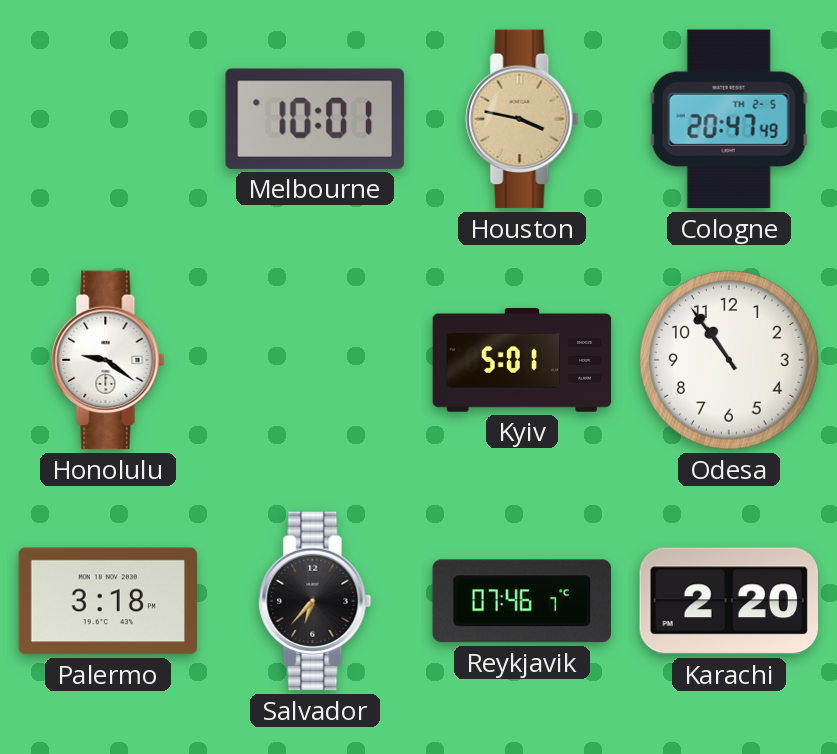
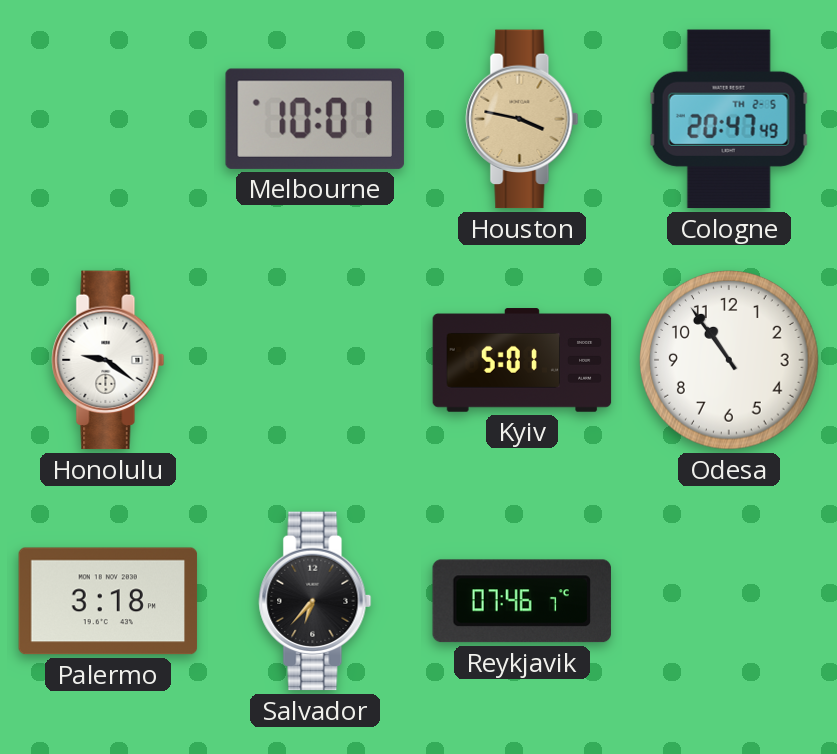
Karachi: 2:20 -> none (728, 601)
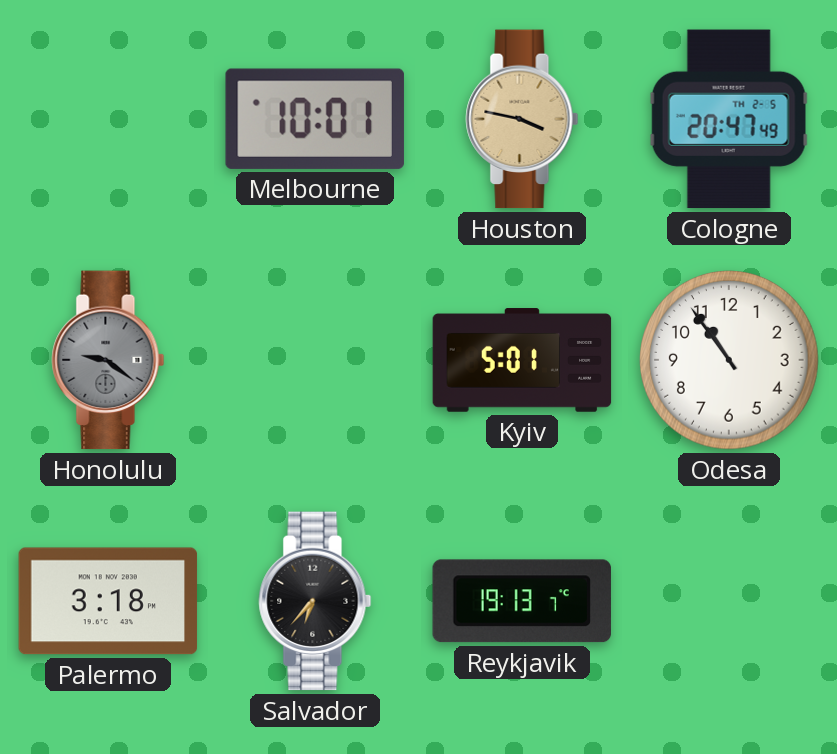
Honolulu dial: white -> grey (108, 360)
Reykjavik: 07:46 -> 19:13 (522, 601)
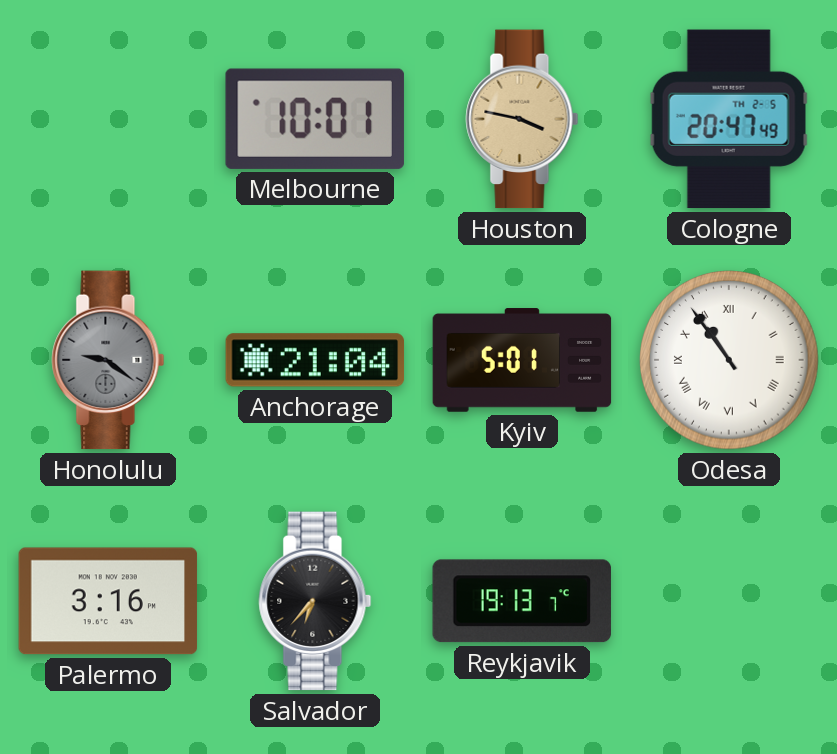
Anchorage: none -> 21:04 (315, 360)
Odesa numerals: Arabic -> Roman (729, 360)
Palermo: 3:18 -> 3:16 (108, 601)
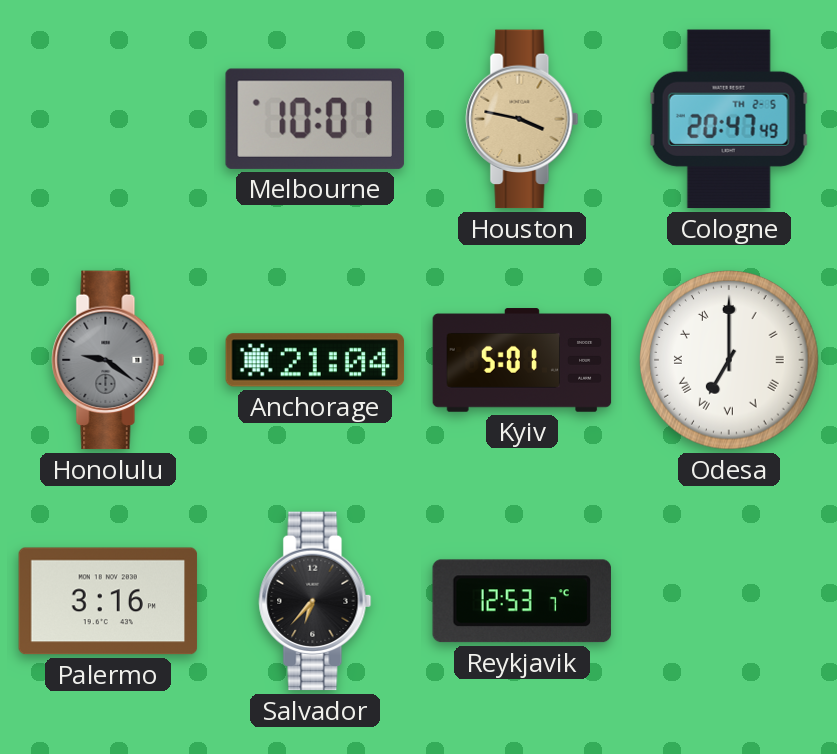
Odesa: 10:54 -> 7:00 (729, 360)
Reykjavik: 19:13 -> 12:53 (522, 601)
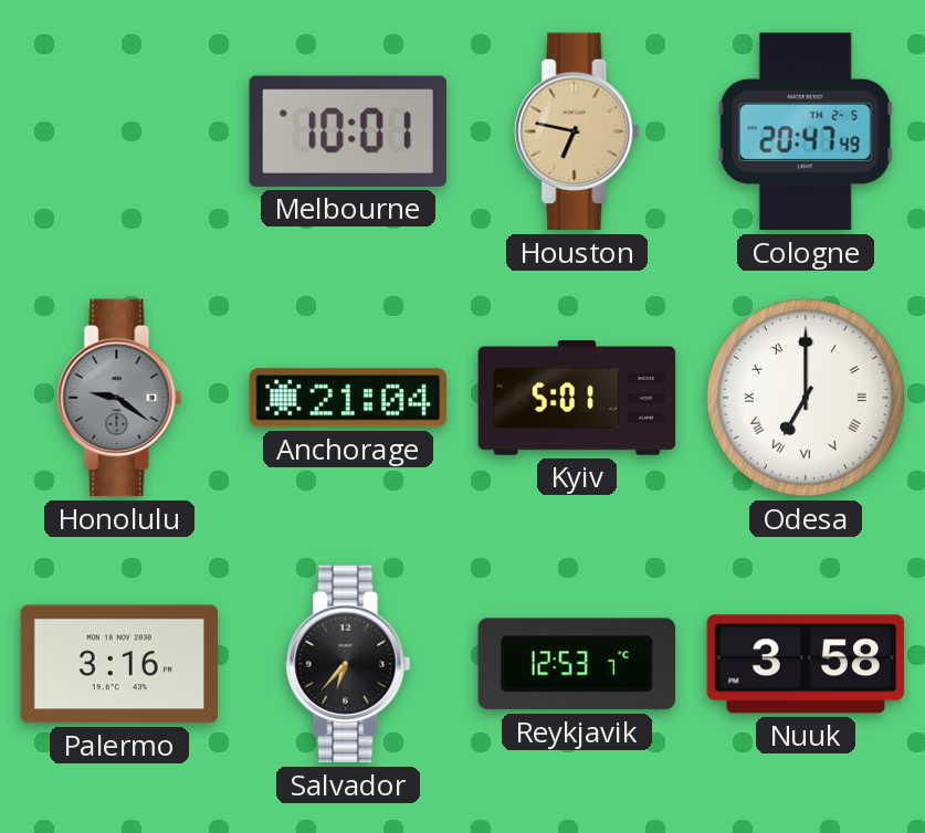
Houston: 3:47 -> 6:47 (577, 131)
Nuuk: none -> 3:58 (806, 664)
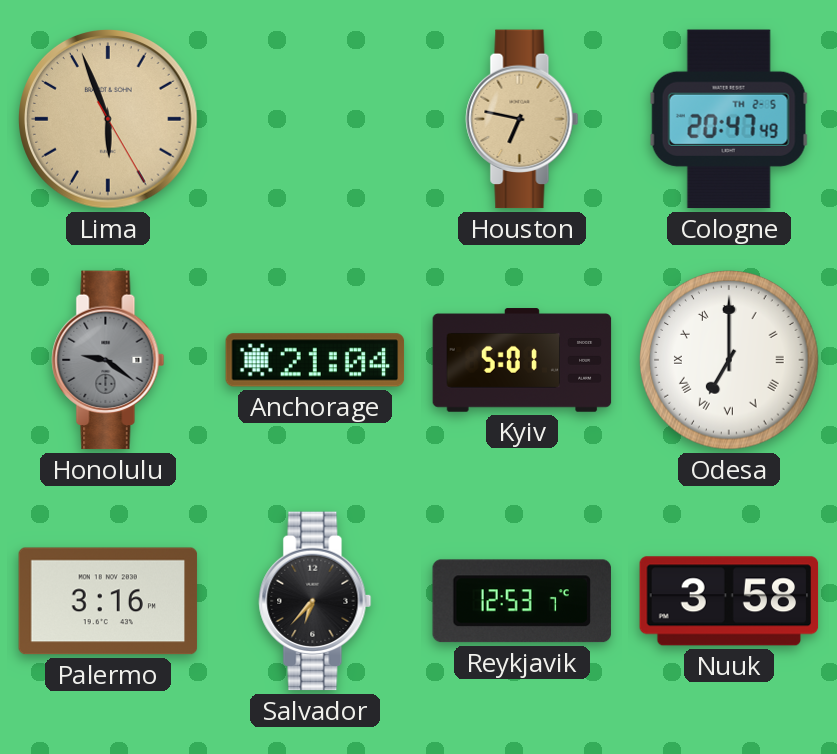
Lima: none -> 5:56 (109, 120)
Melbourne: 10:01 -> none (348, 131)
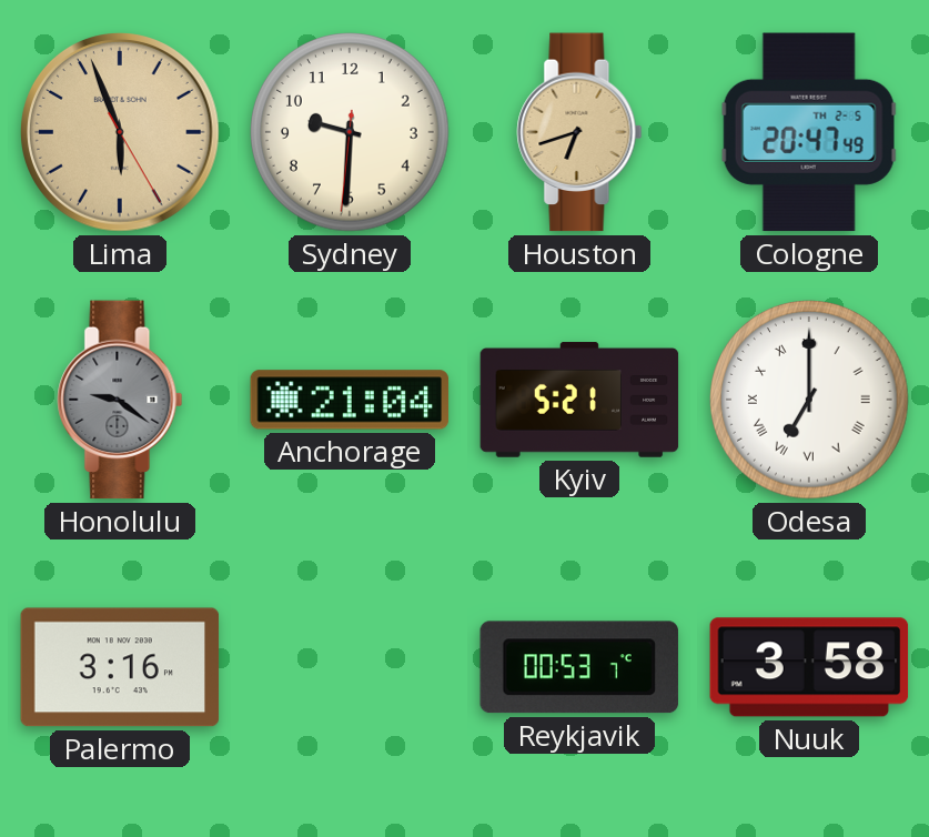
Sydney: none -> 9:30 (350, 132)
Houston: 6:47 -> 6:42 (579, 132)
Kyiv: 5:01 -> 5:21 (579, 400)
Salvador: 6:37 -> none (315, 601)
Reykjavik: 12:53 -> 00:53 (579, 667)
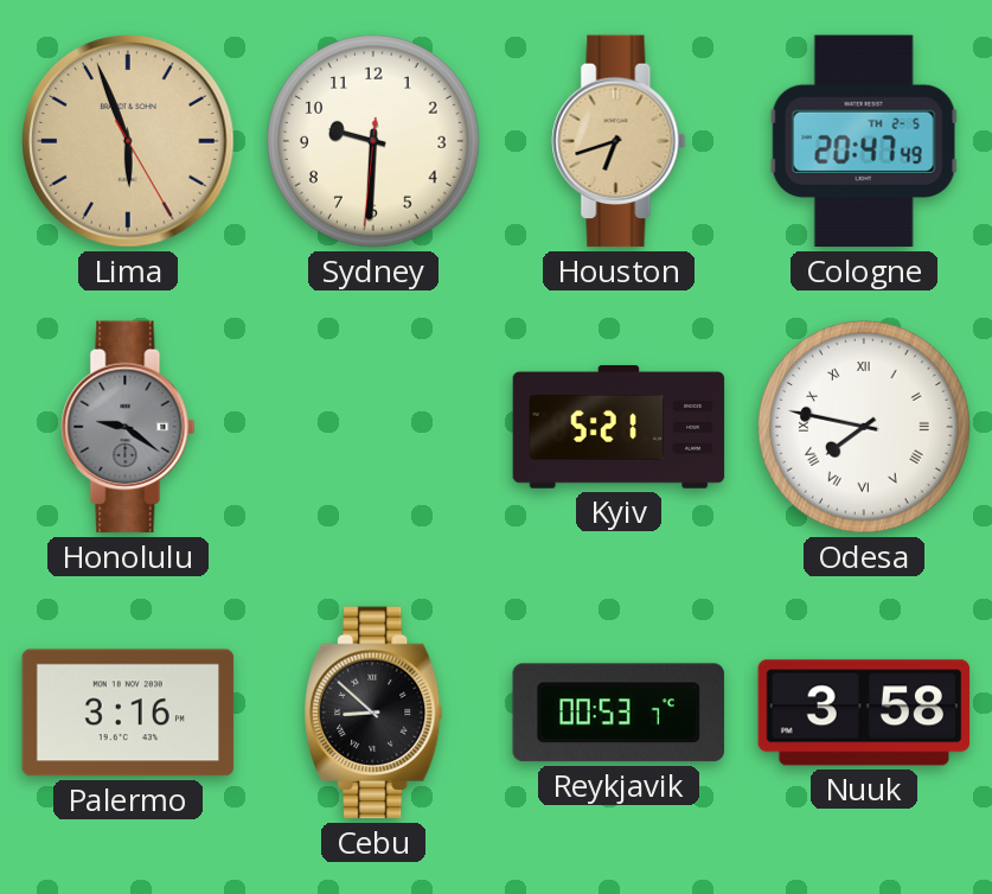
Anchorage: 21:04 -> none (350, 400)
Odesa: 7:00 -> 7:47 (864, 427)
Cebu: none -> 8:52 (373, 713)
